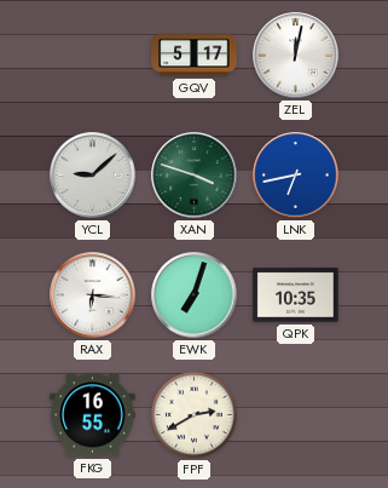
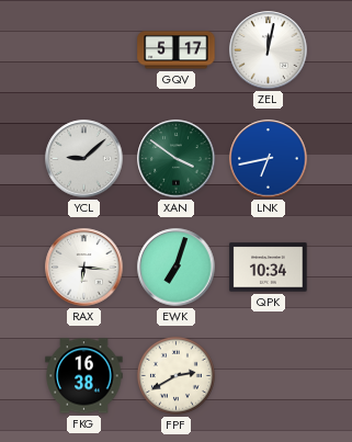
XAN: 3:48 -> 3:51 (177, 159)
QPK: 10:35 -> 10:34 (269, 268)
FKG: 16:55 -> 16:38 (84, 376)
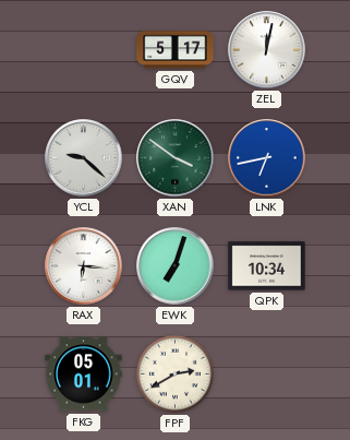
YCL: 9:08 -> 9:22 (84, 158)
FKG: 16:38 -> 05:01 (84, 374)
